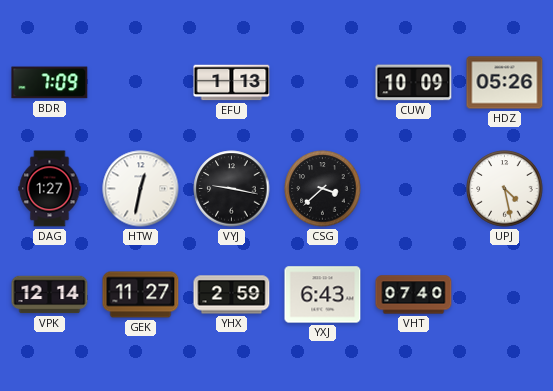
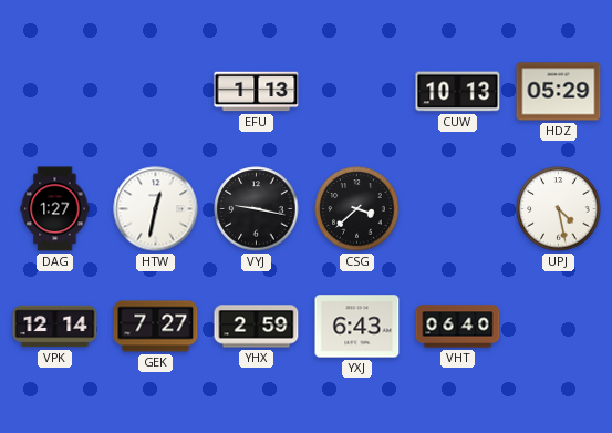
BDR: 7:09 -> none (50, 83)
CUW: 10:09 -> 10:13 (458, 92)
HDZ: 05:26 -> 05:29 (559, 92)
GEK: 11:27 -> 7:27 (156, 327)
VHT: 07:40 -> 06:40 (458, 327)
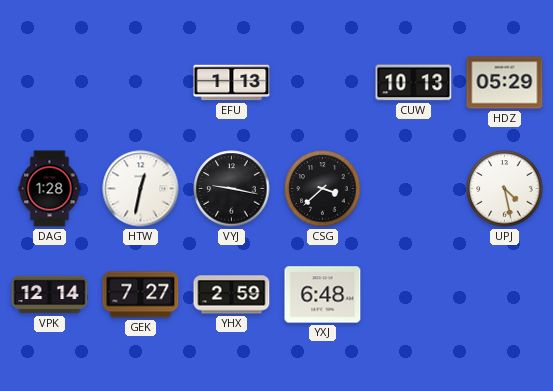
DAG: 1:27 -> 1:28 (50, 189)
YXJ: 6:43 -> 6:48 (323, 295)
VHT: 06:40 -> none (458, 327)
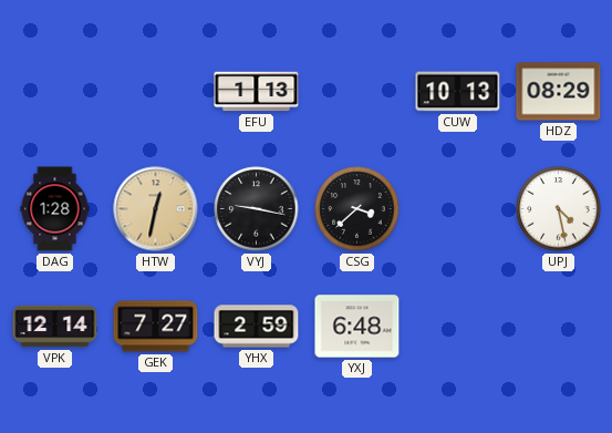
HDZ: 05:29 -> 08:29 (559, 92)
HTW dial: white -> champagne (156, 209)
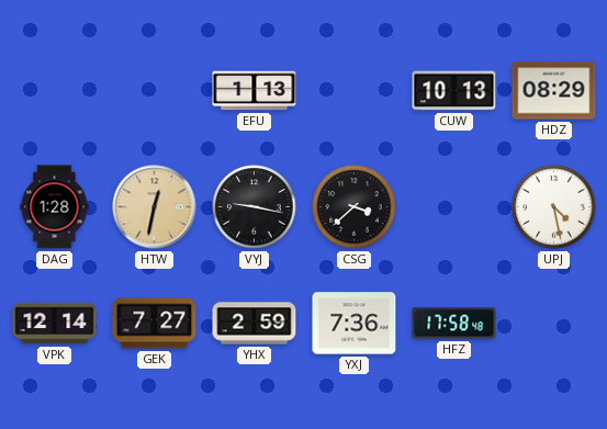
YXJ: 6:48 -> 7:36 (355, 324)
HFZ: none -> 17:58 (454, 324)
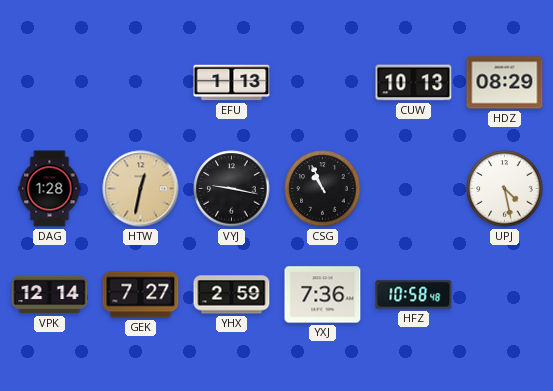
CSG: 3:38 -> 10:56 (323, 189)
HFZ: 17:58 -> 10:58 (414, 295)
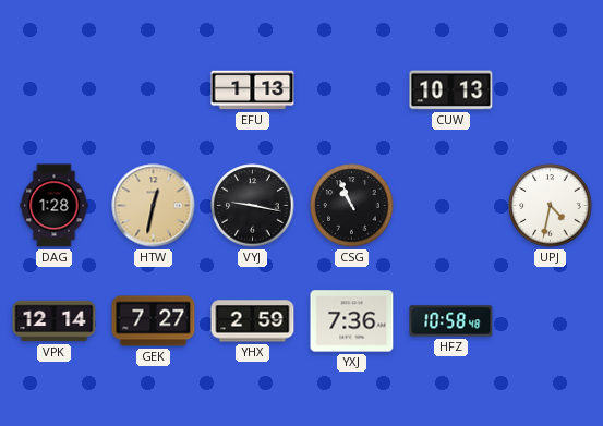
HDZ: 08:29 -> none (505, 83)
UPJ: 4:28 -> 4:32 (551, 206)
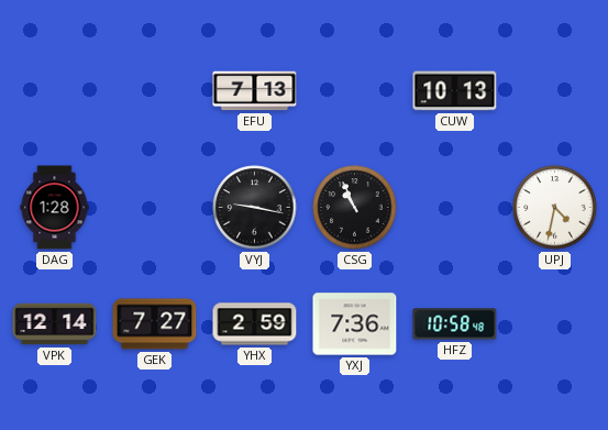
EFU: 1:13 -> 7:13 (255, 91)
HTW: 12:32 -> none (154, 206)
